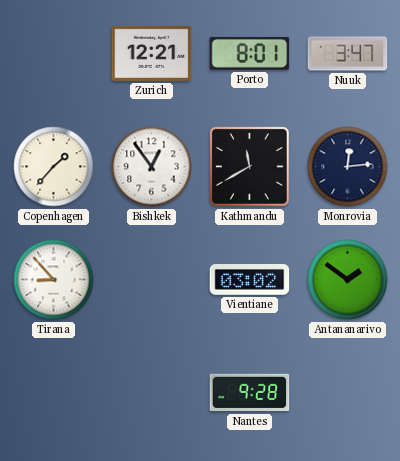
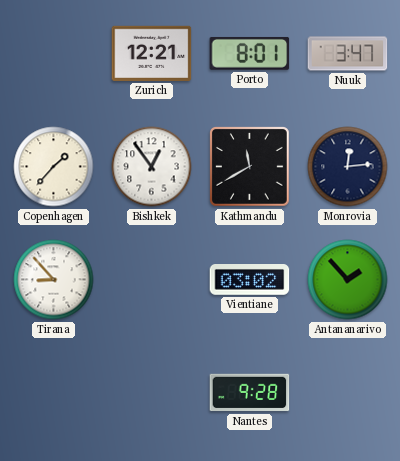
Antananarivo: 1:51 -> 1:53 (348, 280)
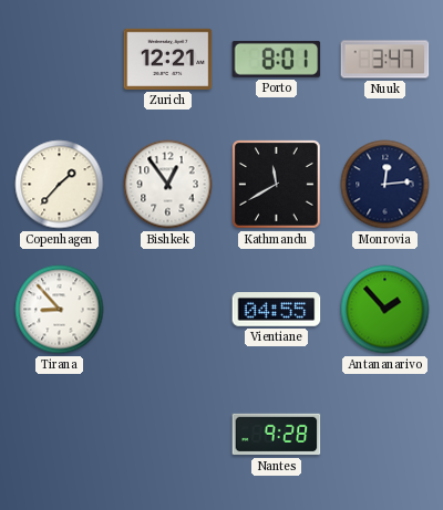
Vientiane: 03:02 -> 04:55 (277, 310)
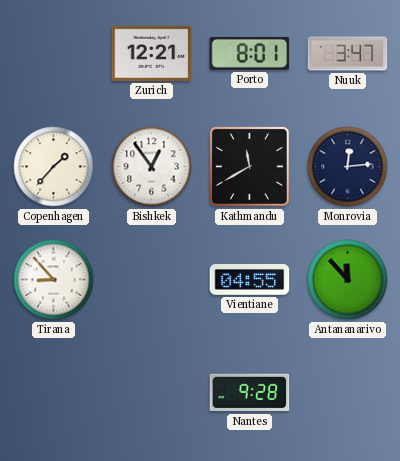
Antananarivo: 1:53 -> 11:53 (348, 280)
